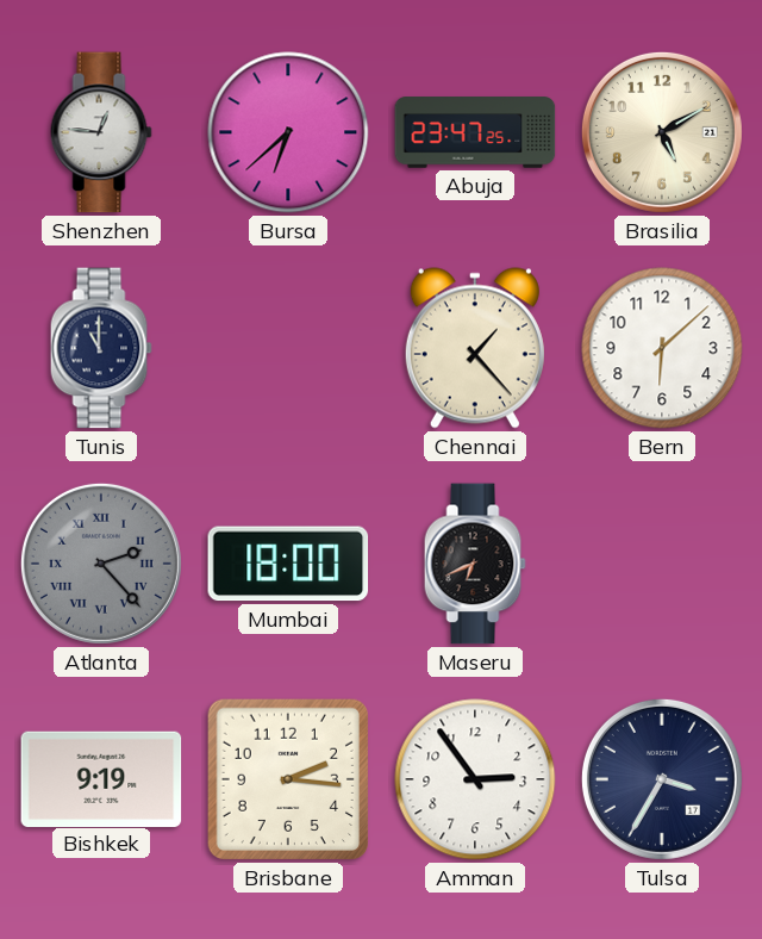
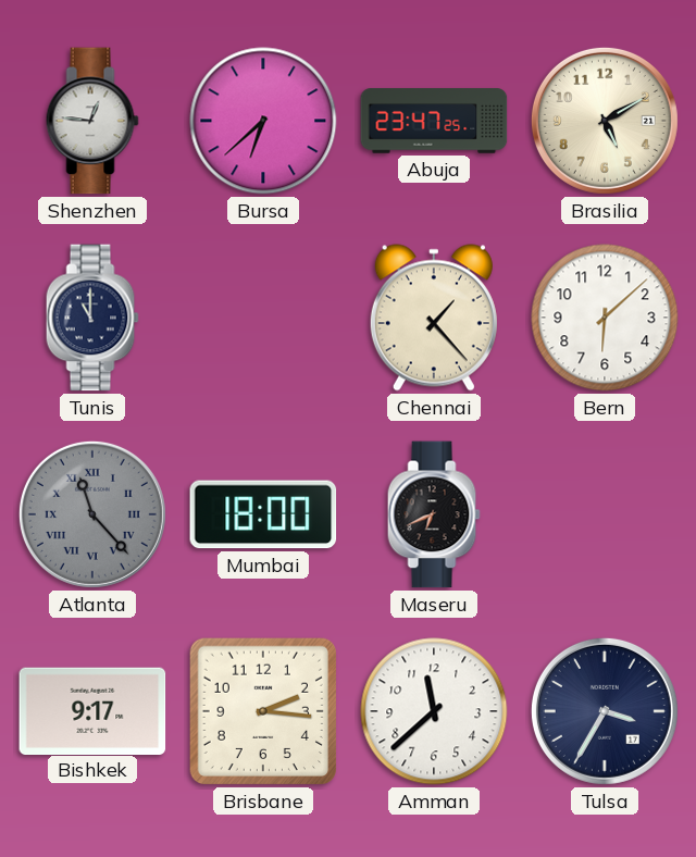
Atlanta: 2:23 -> 11:23 (92, 514)
Bishkek: 9:19 -> 9:17 (92, 710)
Amman: 2:54 -> 11:38 (434, 711)
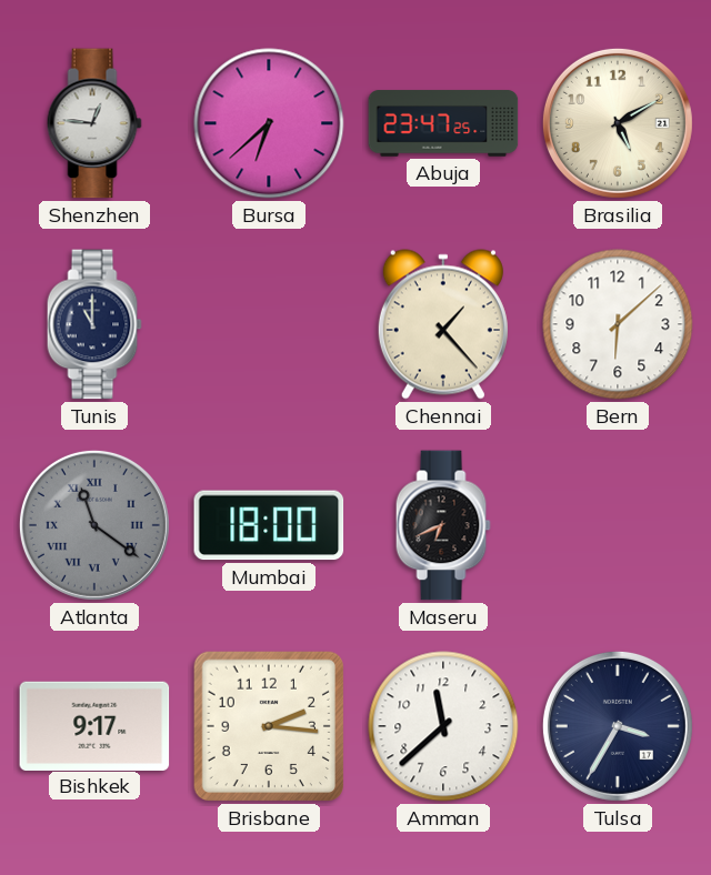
Atlanta: 11:23 -> 11:21 (94, 525)
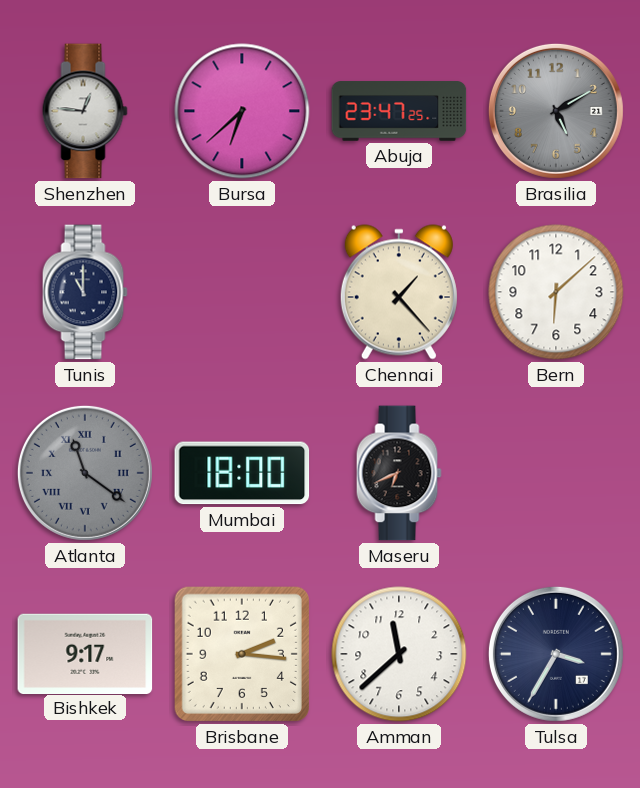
Brasilia dial: cream -> grey (556, 111)
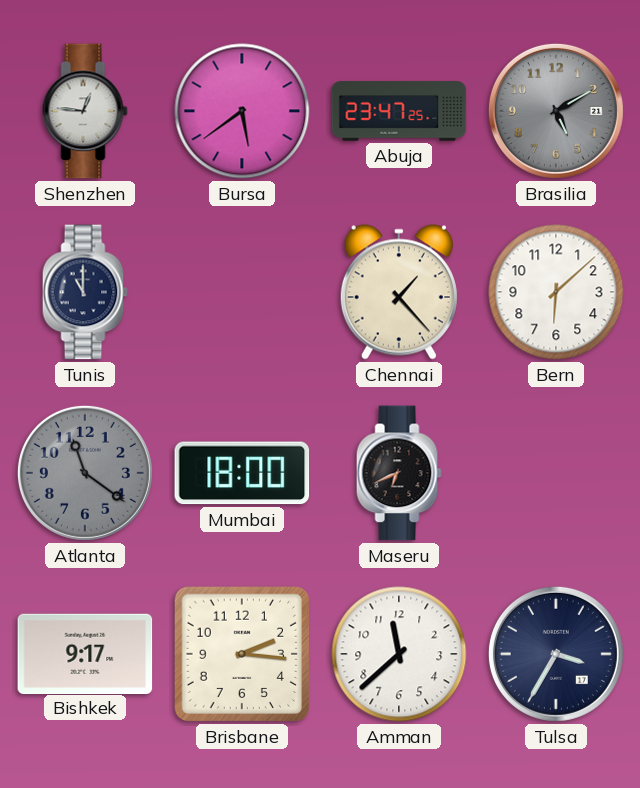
Bursa: 6:38 -> 5:39 (242, 111)
Atlanta numerals: Roman -> Arabic (85, 473)
